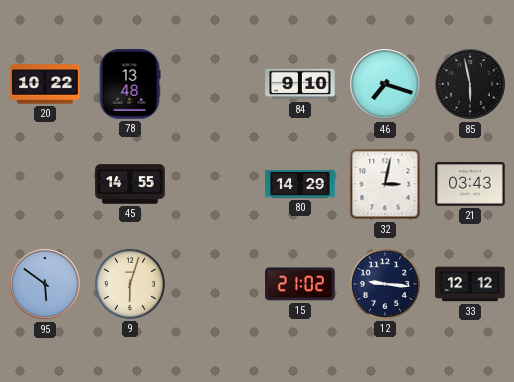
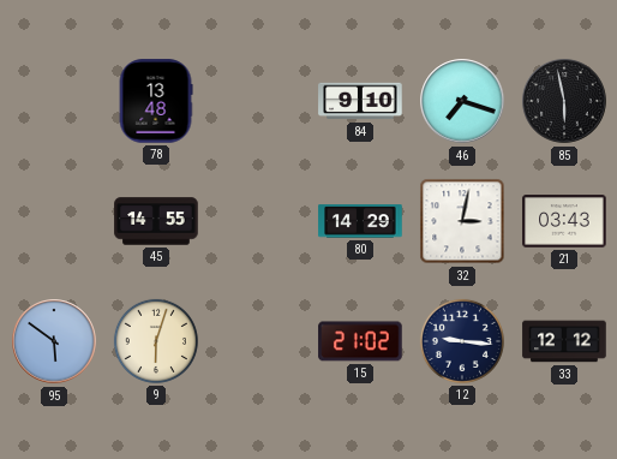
20: 10:22 -> none (45, 84)
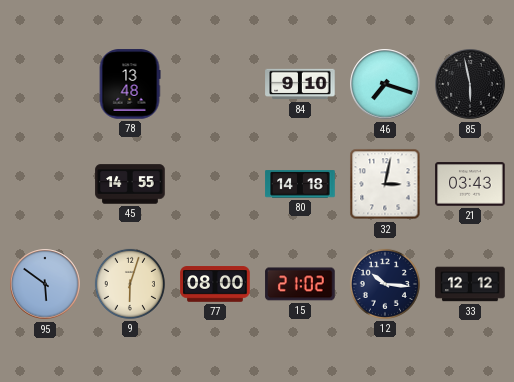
80: 14:29 -> 14:18 (300, 184)
77: none -> 08:00 (215, 284)
12: 9:16 -> 10:16 (385, 284)
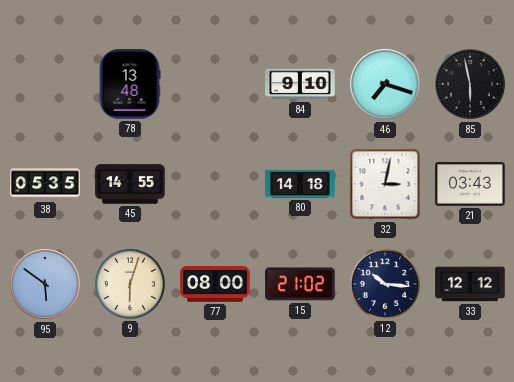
38: none -> 05:35 (45, 184)
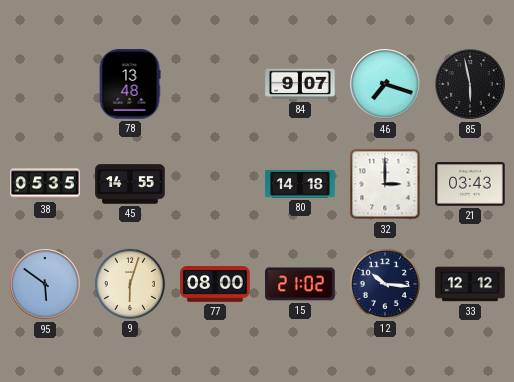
84: 9:10 -> 9:07 (300, 84)
32: 3:02 -> 3:00 (385, 184)
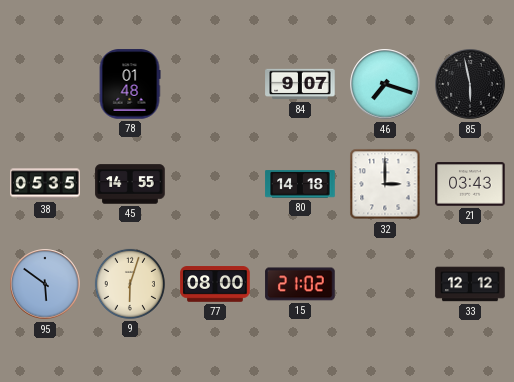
78: 13:48 -> 01:48 (130, 84)
12: 10:16 -> none (385, 284)
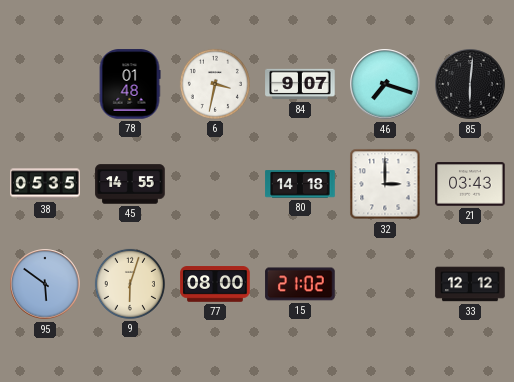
6: none -> 3:32 (215, 84)
85: 5:58 -> 6:01 (470, 84)
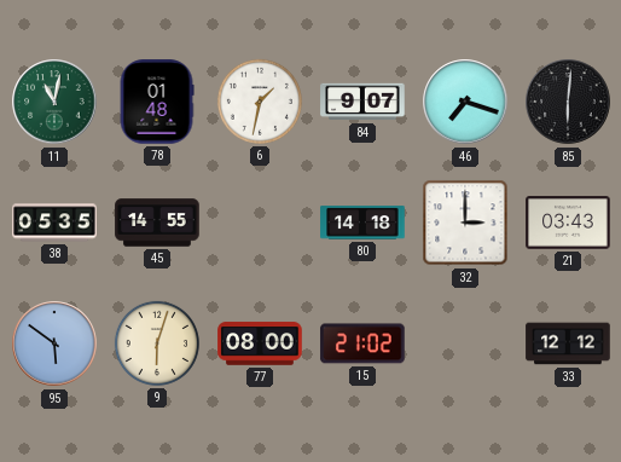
11: none -> 11:02 (54, 102)
6: 3:32 -> 1:32 (260, 102)
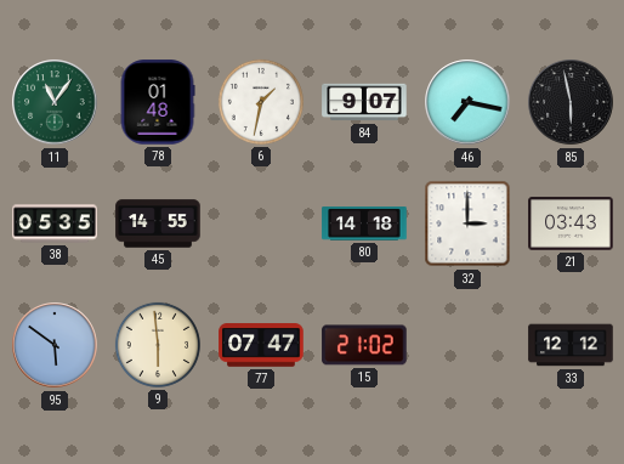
11: 11:02 -> 11:06 (55, 102)
46: 7:18 -> 7:17 (467, 102)
85: 6:01 -> 5:58 (571, 102)
9: 6:03 -> 5:59 (158, 345)
77: 08:00 -> 07:47 (261, 345)
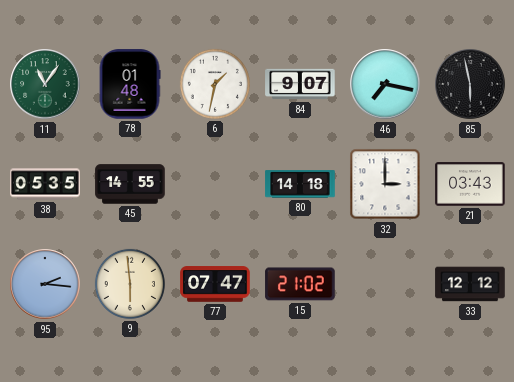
95: 5:51 -> 2:16 (45, 284)
